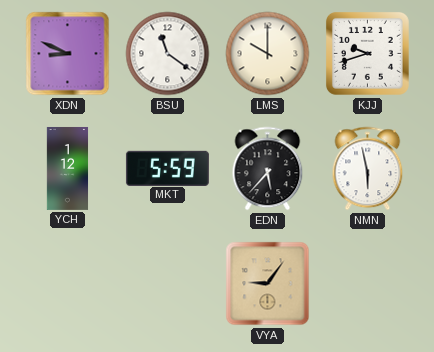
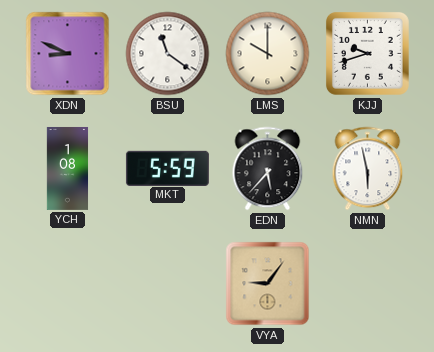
YCH: 1:12 -> 1:08 (68, 168)
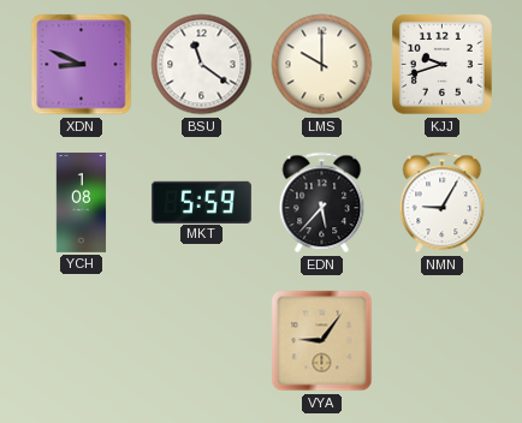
NMN: 5:58 -> 9:05 (443, 203)
